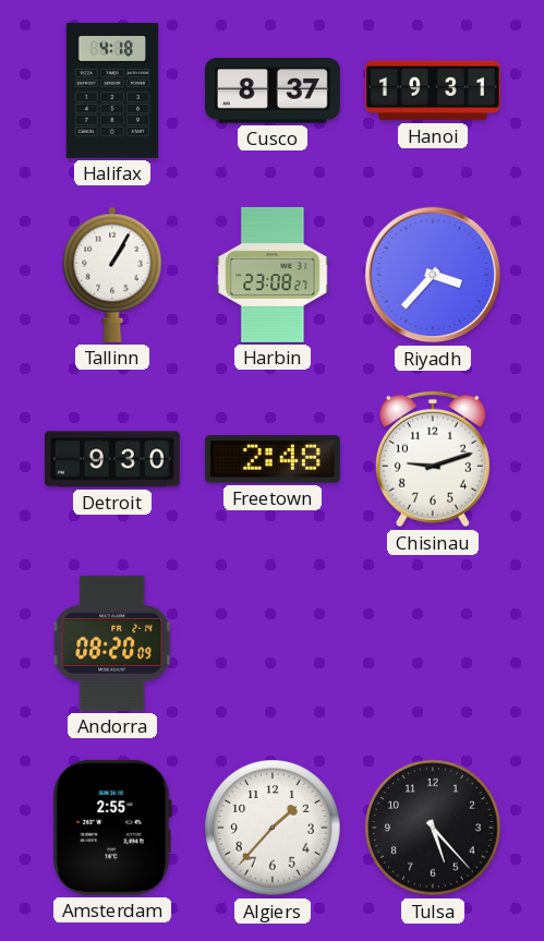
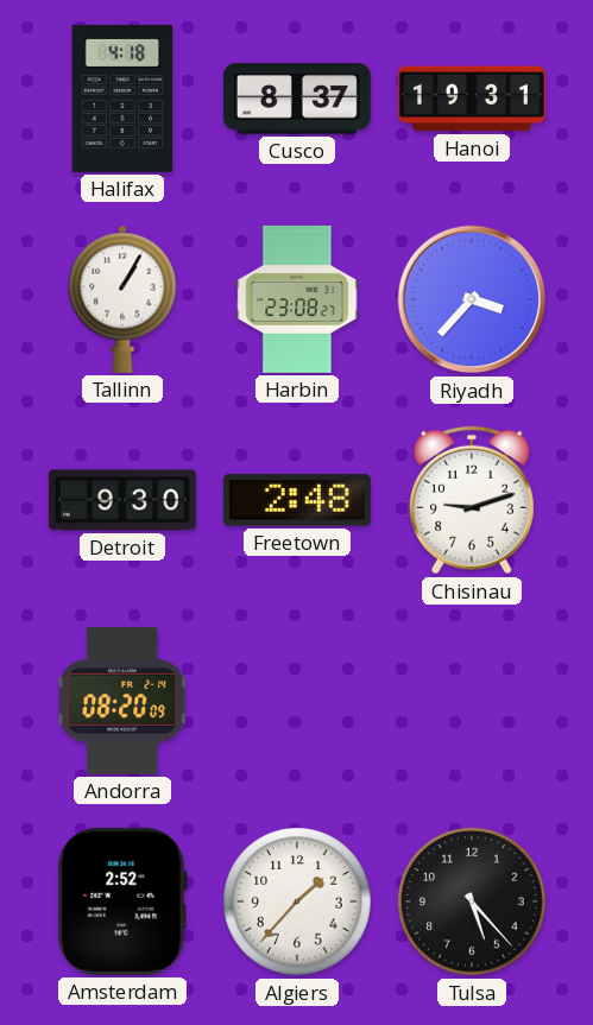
Amsterdam: 2:55 -> 2:52 (122, 901)
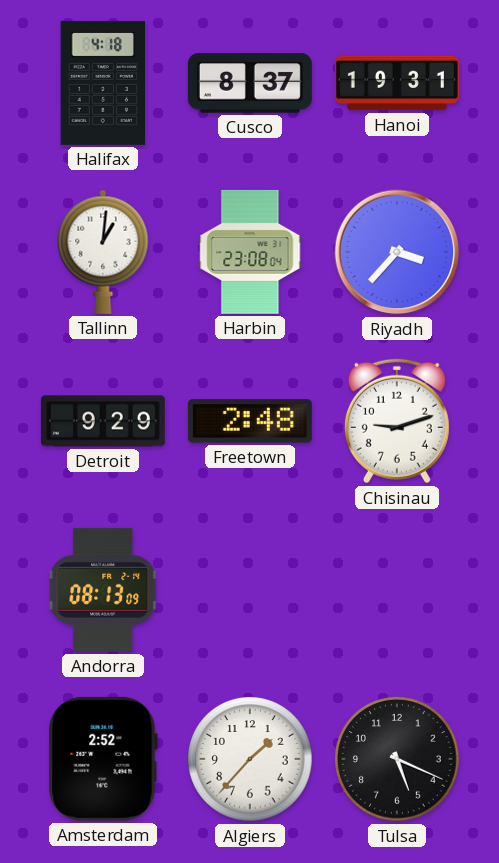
Tallinn: 1:05 -> 1:01 (103, 252)
Harbin: 23:08:27 -> 23:08:04 (250, 252)
Detroit: 9:30 -> 9:29 (103, 421)
Andorra: 08:20 -> 08:13 (103, 590)
Tulsa: 5:23 -> 5:19 (397, 759)
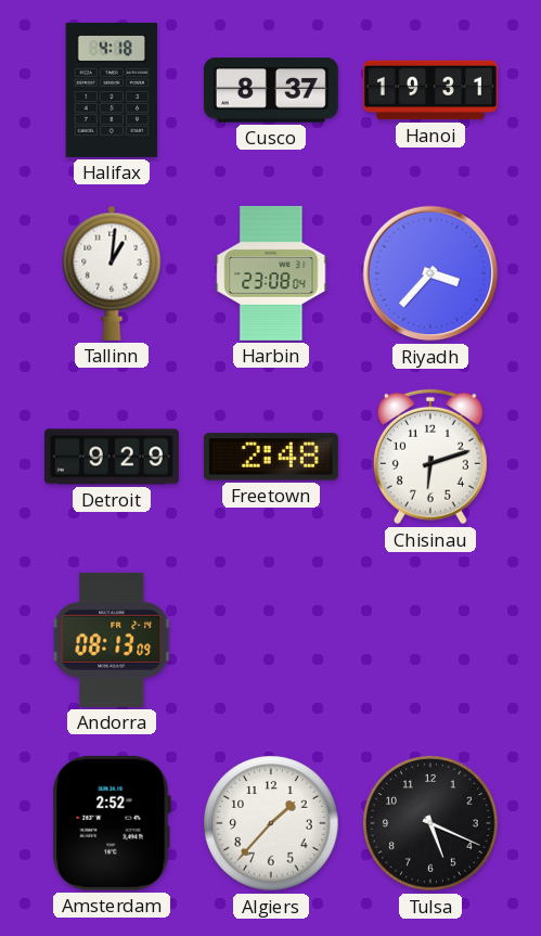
Chisinau: 9:12 -> 6:12 (430, 457)
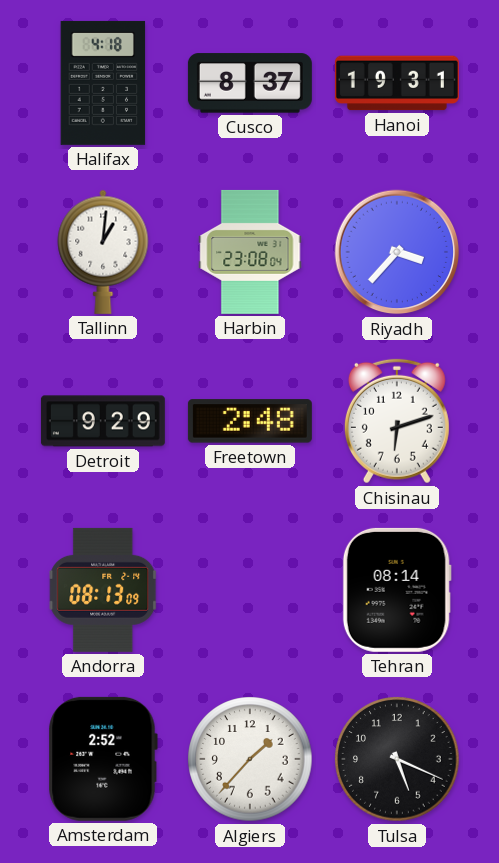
Tehran: none -> 08:14 (397, 590)
